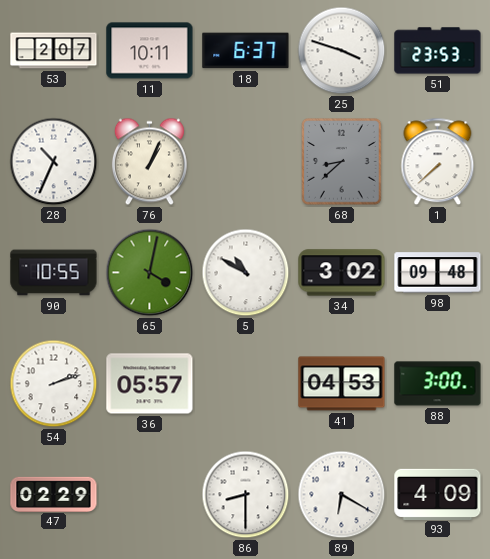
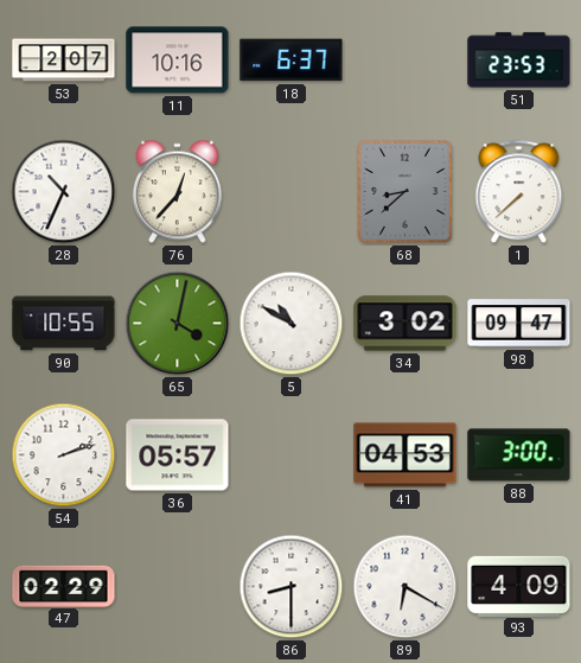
11: 10:11 -> 10:16 (178, 60)
25: 3:48 -> none (342, 51)
76: 1:04 -> 12:37 (177, 192)
98: 09:48 -> 09:47 (519, 324)
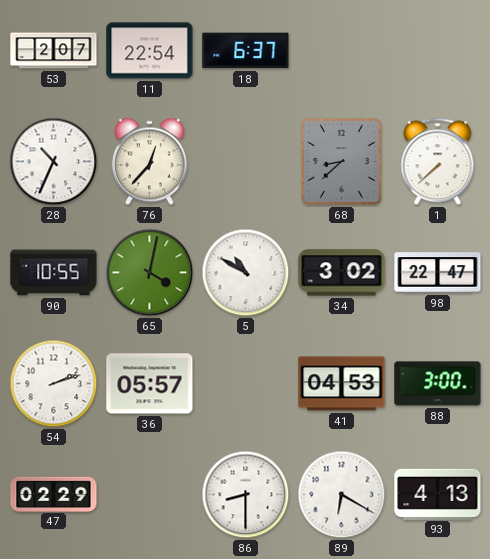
11: 10:16 -> 22:54 (150, 51)
51: 23:53 -> none (519, 60)
98: 09:47 -> 22:47 (438, 273)
93: 4:09 -> 4:13 (438, 494)
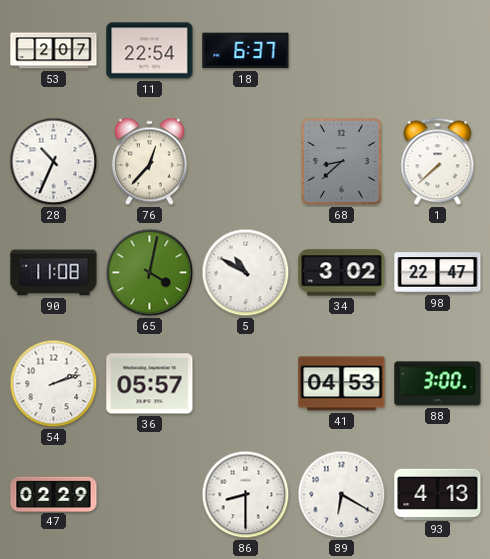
90: 10:55 -> 11:08 (54, 273)
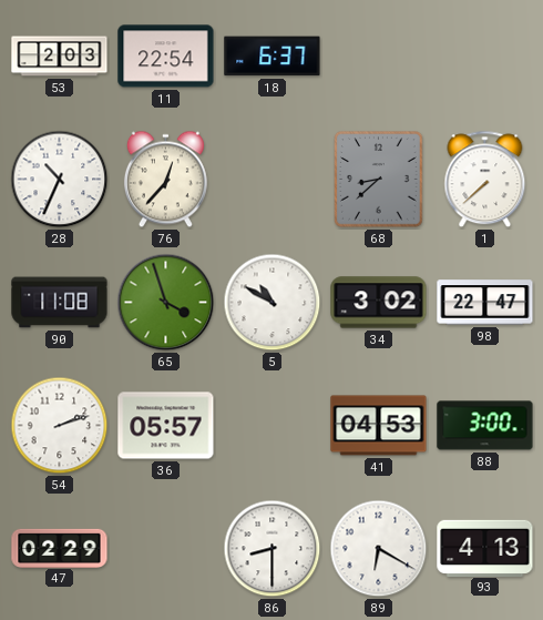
53: 2:07 -> 2:03 (60, 57)
65: 4:02 -> 3:57 (166, 303)
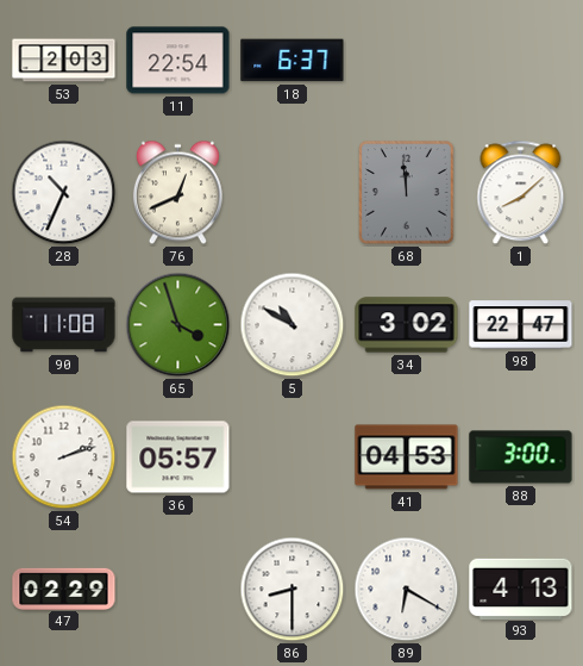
76: 12:37 -> 12:41 (177, 193)
68: 8:38 -> 11:59 (407, 193)
1: 7:38 -> 8:08 (521, 193)
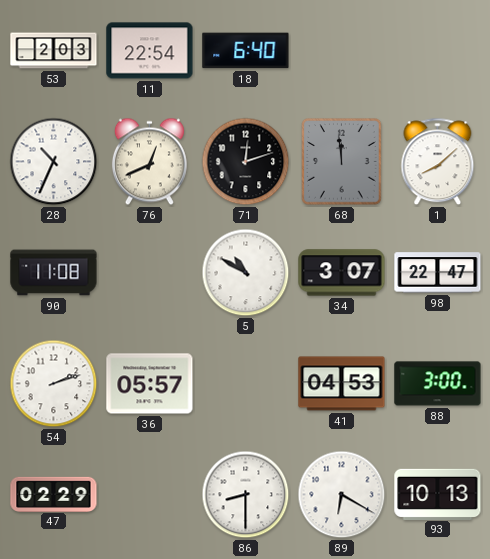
18: 6:37 -> 6:40 (246, 51)
71: none -> 12:12 (246, 162)
65: 3:57 -> none (178, 325)
34: 3:02 -> 3:07 (342, 273)
93: 4:13 -> 10:13 (438, 494)
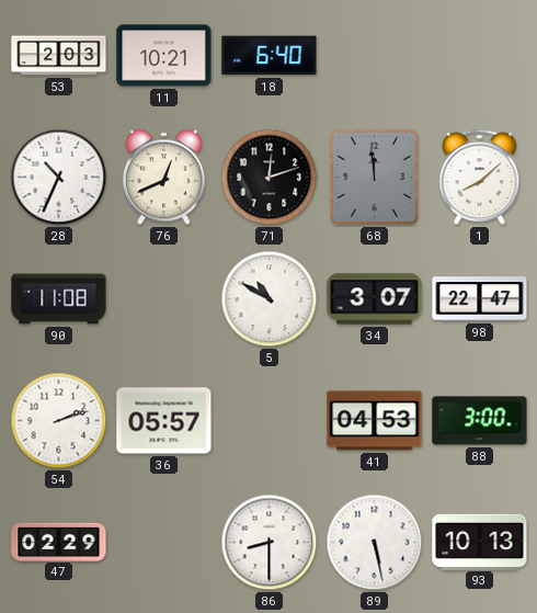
11: 22:54 -> 10:21 (164, 56)
89: 6:20 -> 5:28 (375, 543)
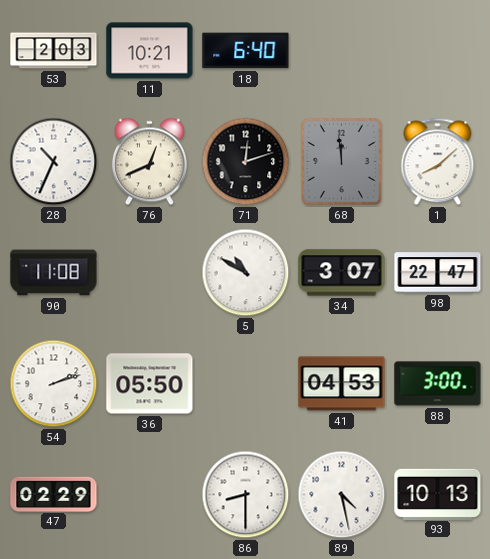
36: 05:57 -> 05:50 (150, 384)
89: 5:28 -> 4:28 (342, 495)
